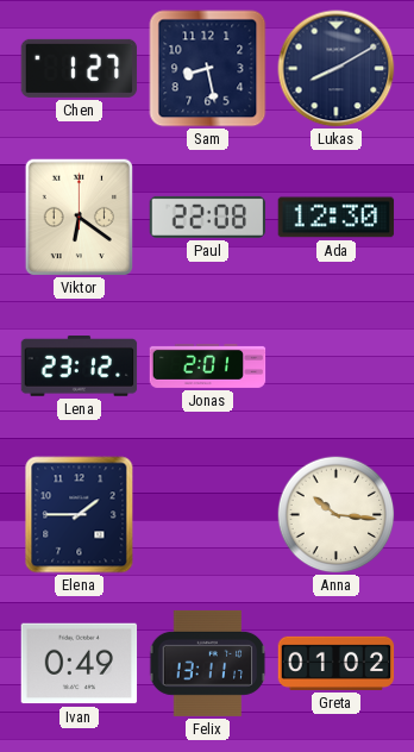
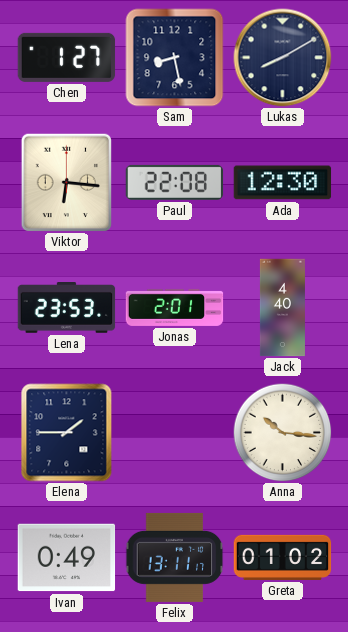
Viktor: 6:21 -> 6:16 (66, 182)
Lena: 23:12 -> 23:53 (67, 308)
Jack: none -> 4:40 (282, 308)
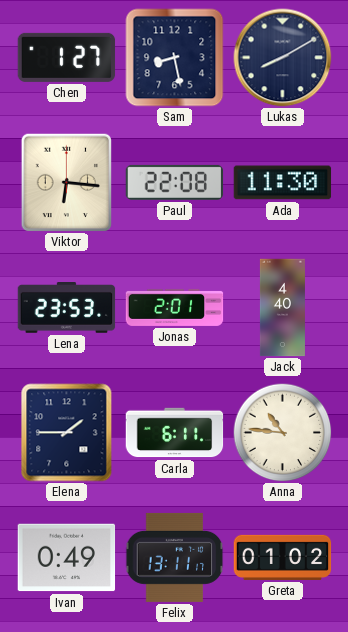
Ada: 12:30 -> 11:30 (283, 183)
Carla: none -> 6:11 (175, 433)
Anna: 10:16 -> 10:46 (283, 433)
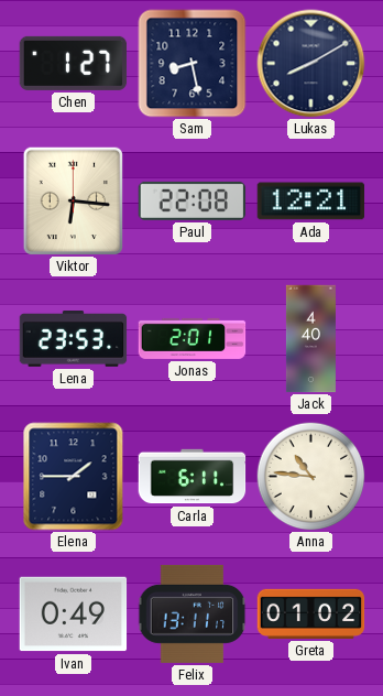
Ada: 11:30 -> 12:21 (311, 202)
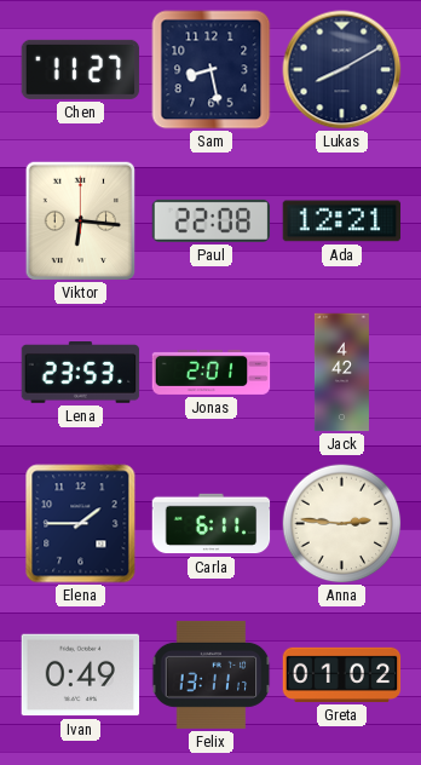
Chen: 1:27 -> 11:27 (81, 69)
Jack: 4:40 -> 4:42 (341, 373)
Anna: 10:46 -> 2:46 (342, 524)
